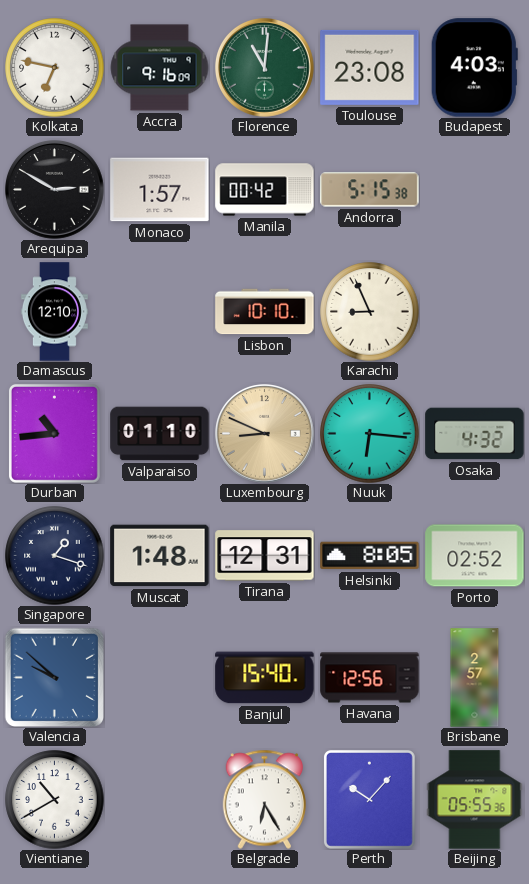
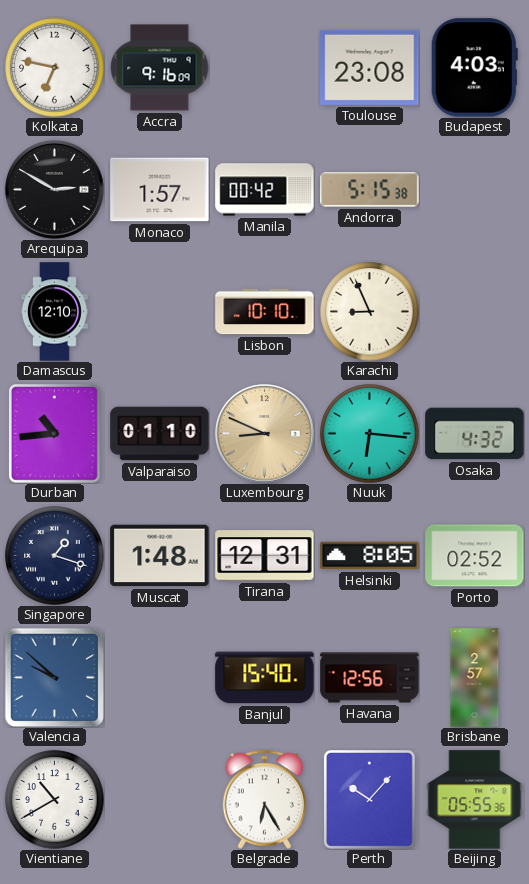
Florence: 11:01 -> none (264, 67)
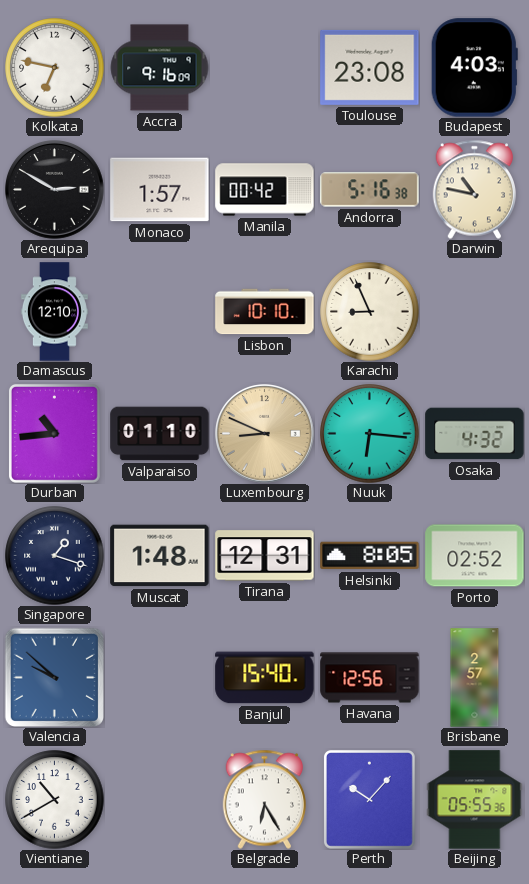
Andorra: 5:15 -> 5:16 (370, 190)
Darwin: none -> 10:47 (475, 189)
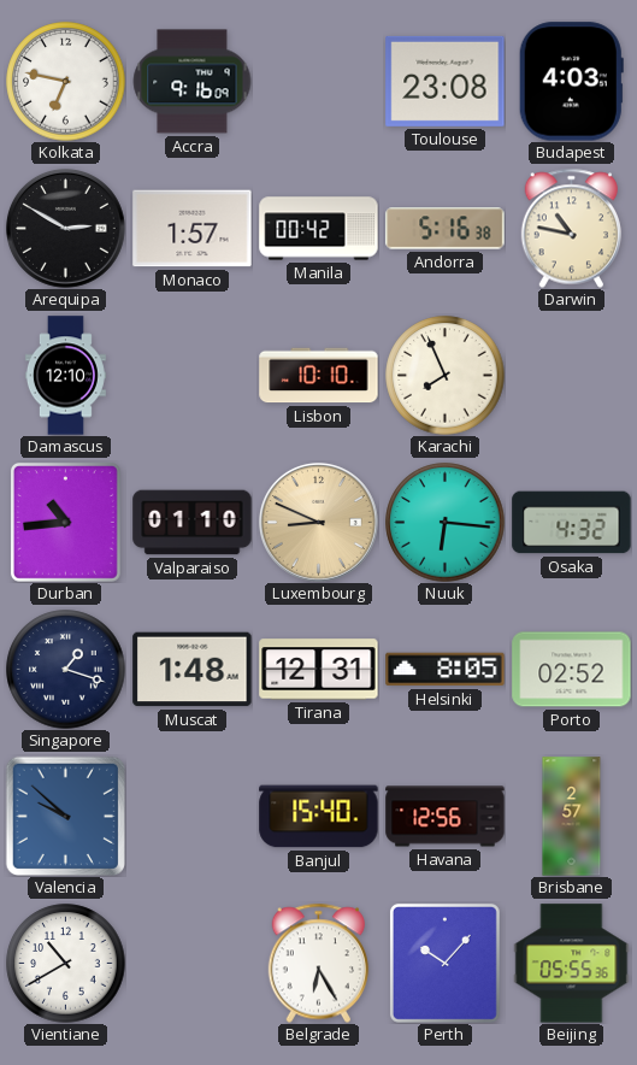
Karachi: 8:56 -> 7:56 (446, 376)
